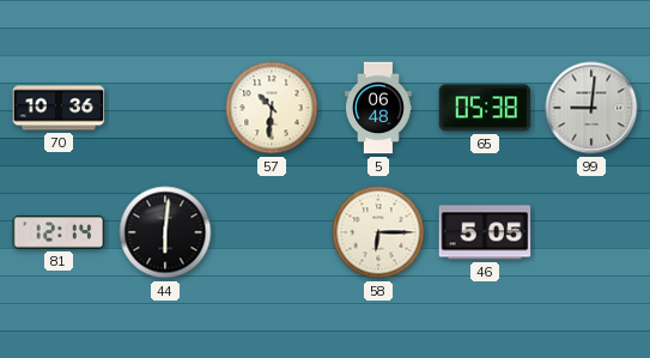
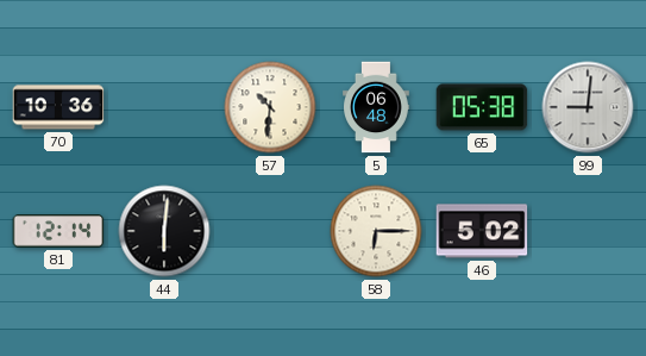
46: 5:05 -> 5:02 (482, 231)
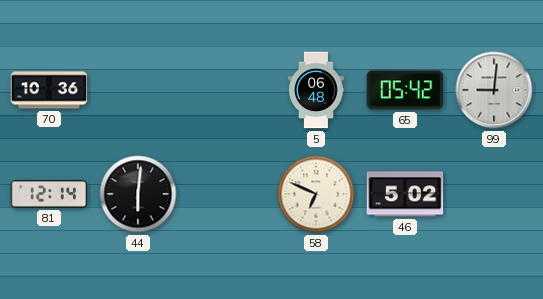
57: 10:31 -> none (270, 107)
65: 05:38 -> 05:42 (405, 90)
58: 6:15 -> 6:49 (316, 194)
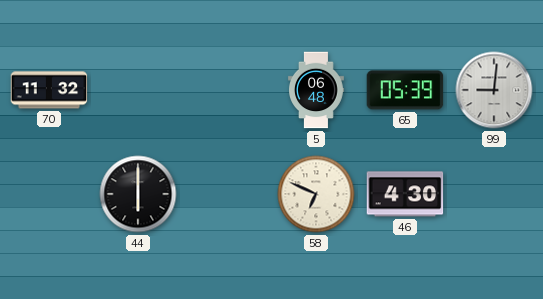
70: 10:36 -> 11:32 (49, 90)
65: 05:42 -> 05:39 (405, 90)
81: 12:14 -> none (49, 194)
44: 6:01 -> 6:00 (138, 194)
46: 5:02 -> 4:30 (405, 194)
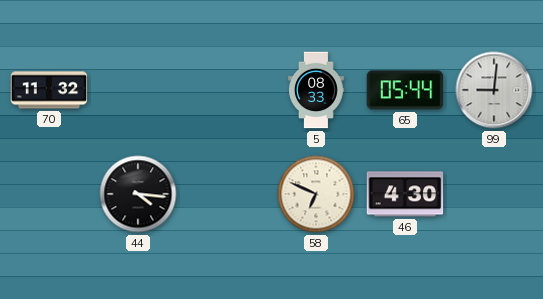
5: 06:48 -> 08:33 (317, 90)
65: 05:39 -> 05:44 (405, 90)
44: 6:00 -> 4:16 (138, 194)
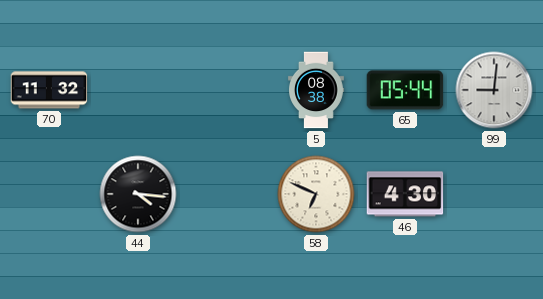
5: 08:33 -> 08:38 (317, 90)
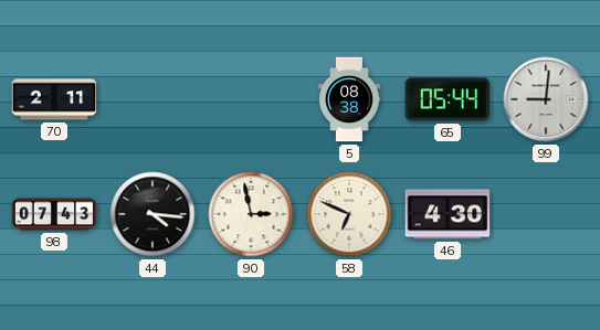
70: 11:32 -> 2:11 (54, 99)
98: none -> 07:43 (54, 214)
90: none -> 2:58 (251, 214)
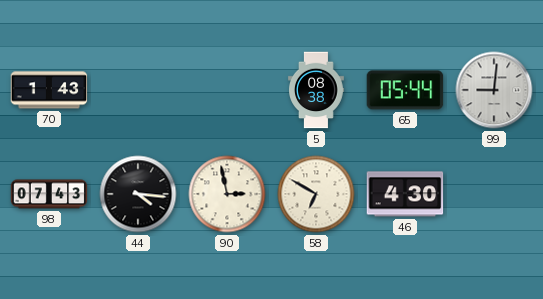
70: 2:11 -> 1:43 (49, 90)
58: 6:49 -> 6:50 (316, 194)
